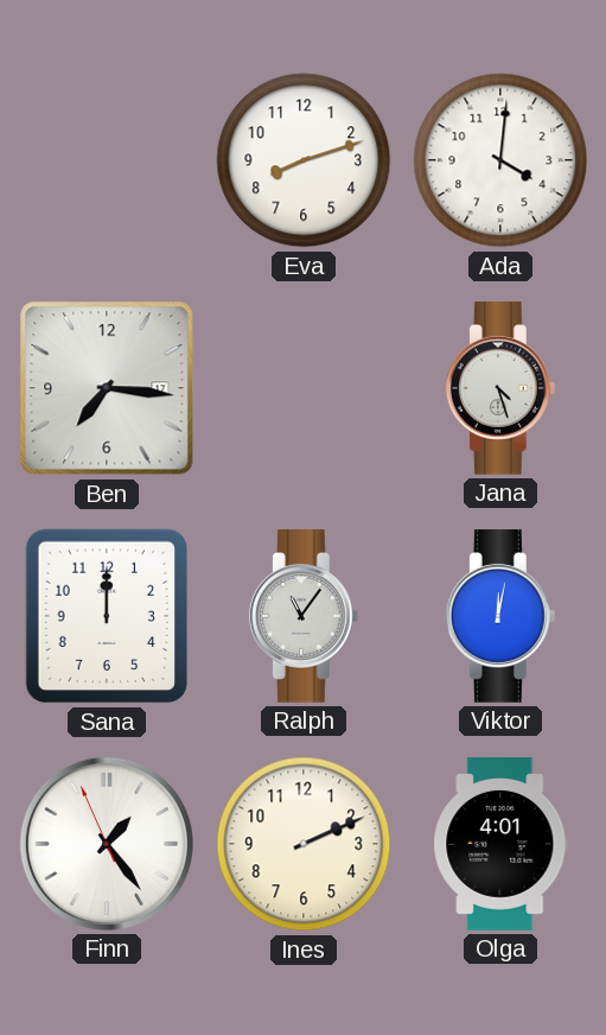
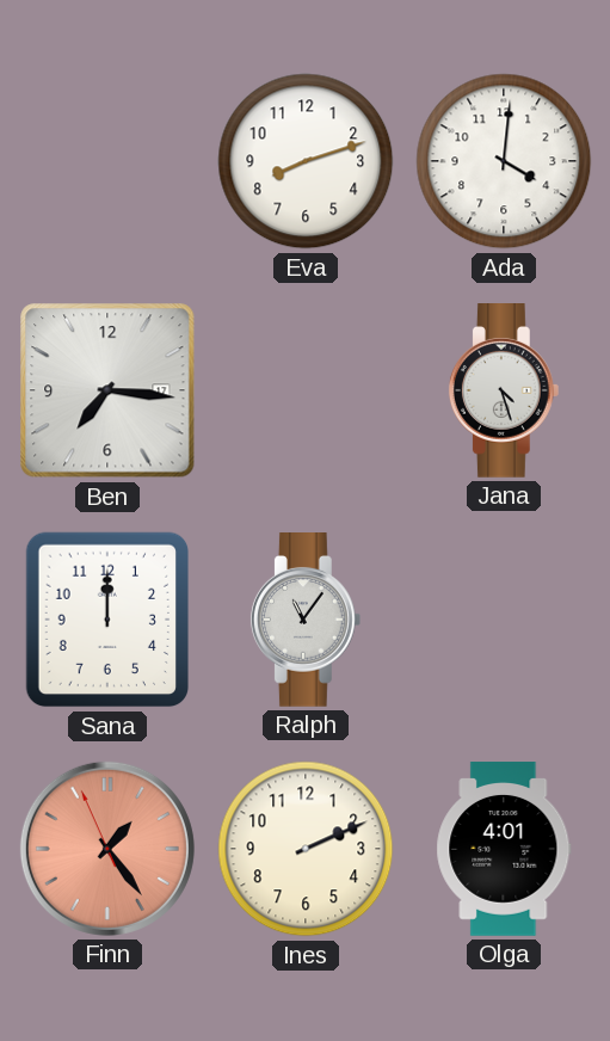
Viktor: 12:02 -> none (500, 617)
Finn dial: white -> salmon (107, 849)
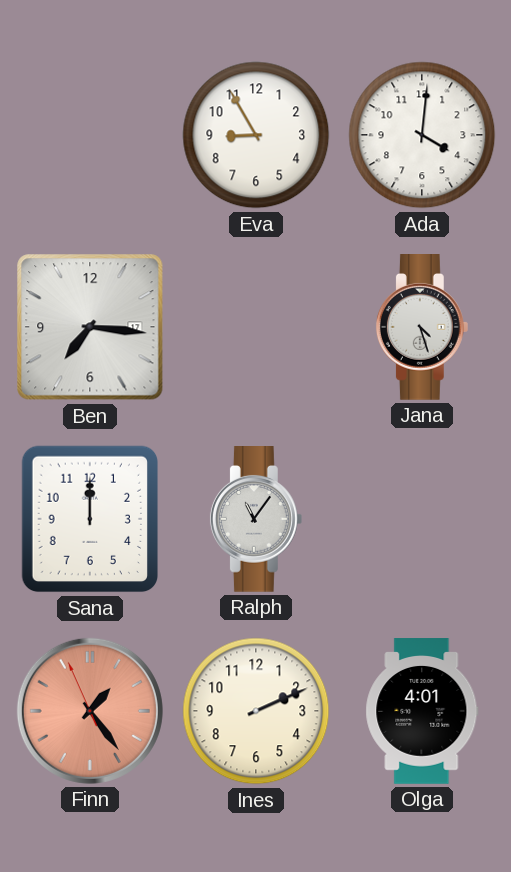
Eva: 8:12 -> 8:55 (256, 135)
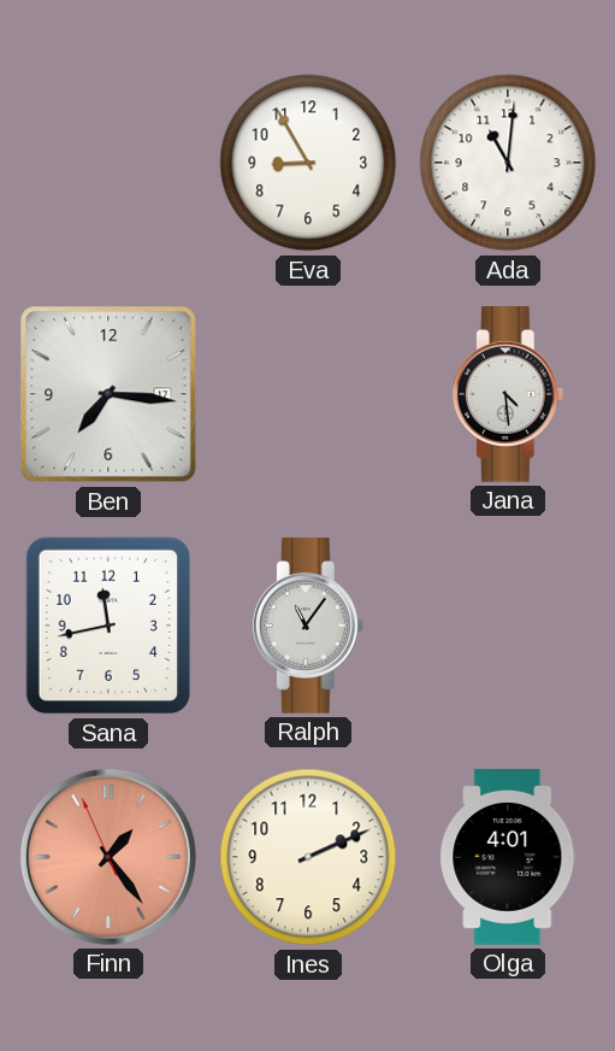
Ada: 4:01 -> 11:01 (508, 163)
Jana: 4:27 -> 4:29 (508, 395)
Sana: 12:00 -> 11:43 (108, 626)
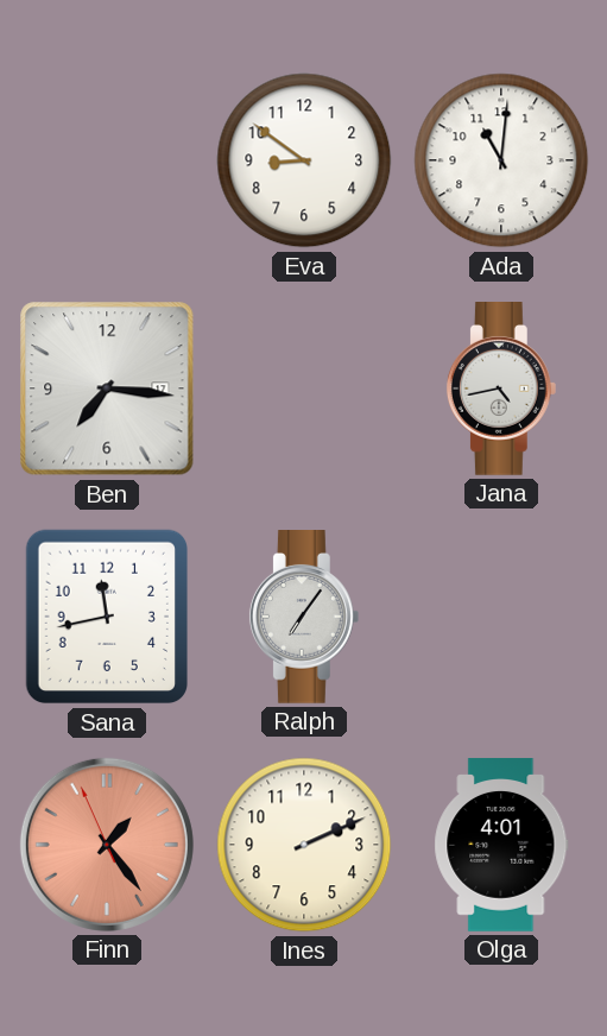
Eva: 8:55 -> 8:51 (304, 160)
Jana: 4:29 -> 4:43 (501, 390)
Ralph: 11:06 -> 7:06 (304, 618)
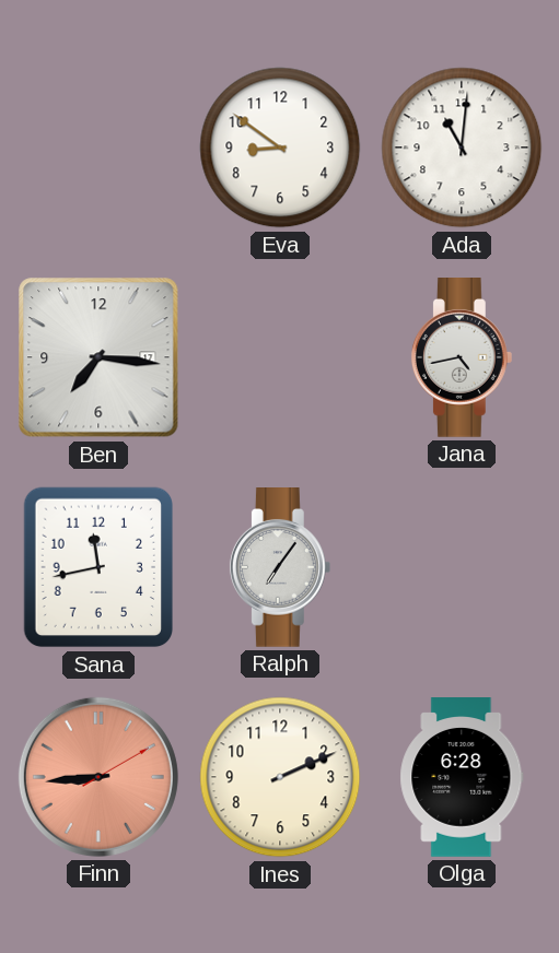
Finn: 1:23 -> 8:44 (98, 777)
Olga: 4:01 -> 6:28 (462, 777)
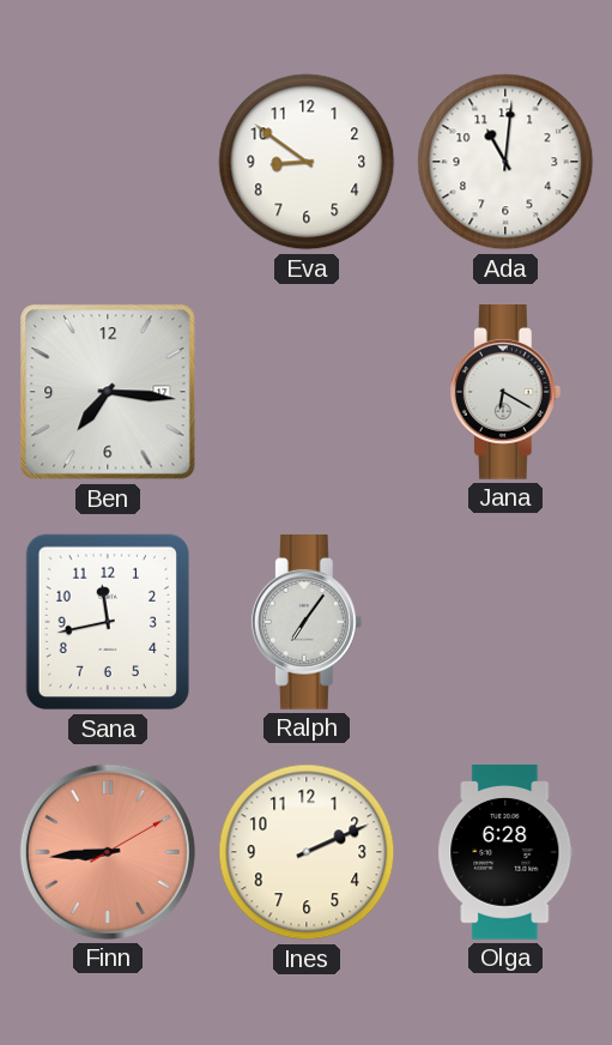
Jana: 4:43 -> 6:20 (505, 393)
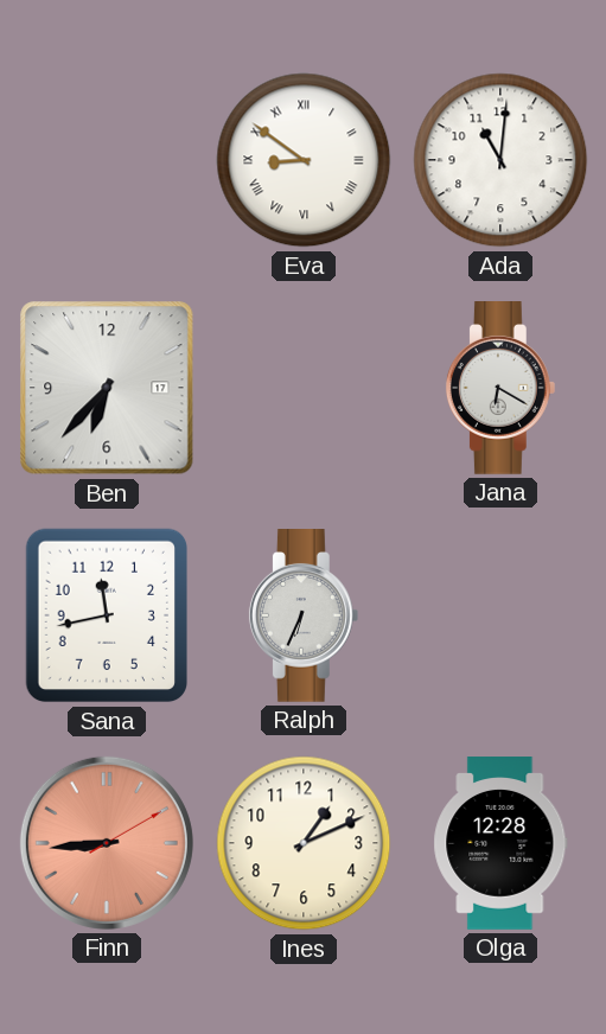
Eva numerals: Arabic -> Roman (304, 160)
Ben: 7:16 -> 6:37 (107, 388)
Ralph: 7:06 -> 6:34 (304, 617)
Ines: 2:11 -> 1:11 (304, 843)
Olga: 6:28 -> 12:28 (500, 843)
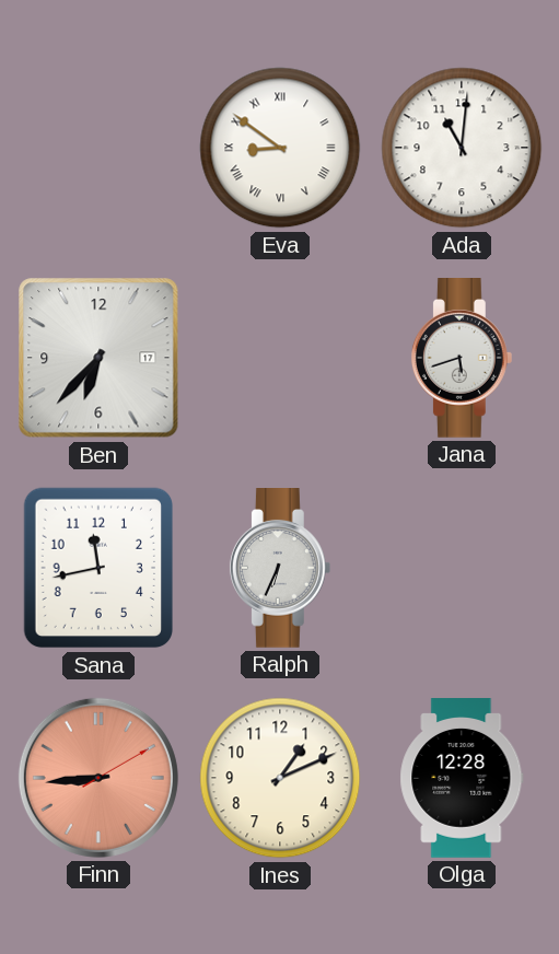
Jana: 6:20 -> 5:42 (462, 359)
